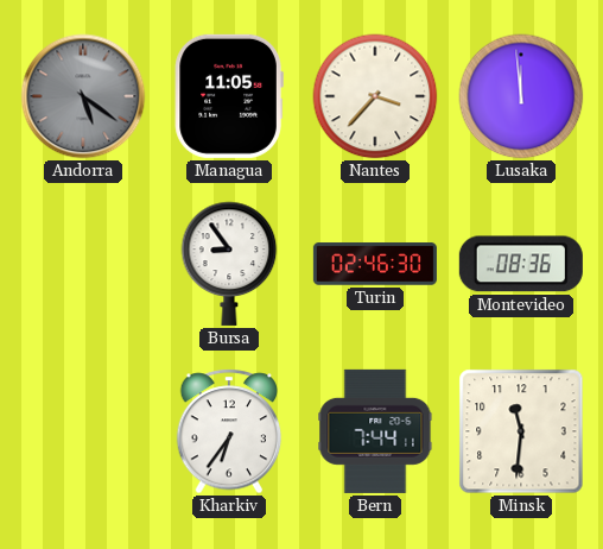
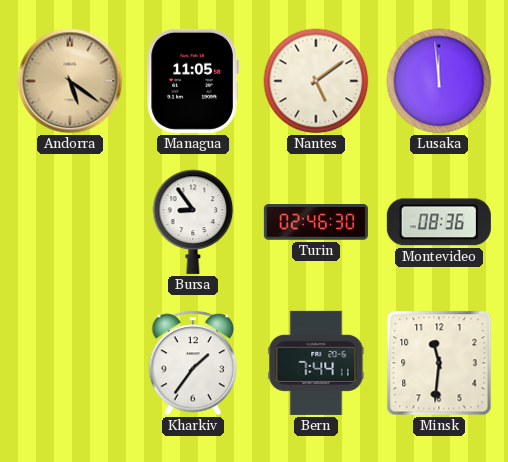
Andorra dial: grey -> champagne (70, 81)
Nantes: 3:37 -> 5:09 (316, 81)
Kharkiv: 6:36 -> 1:36 (193, 363)
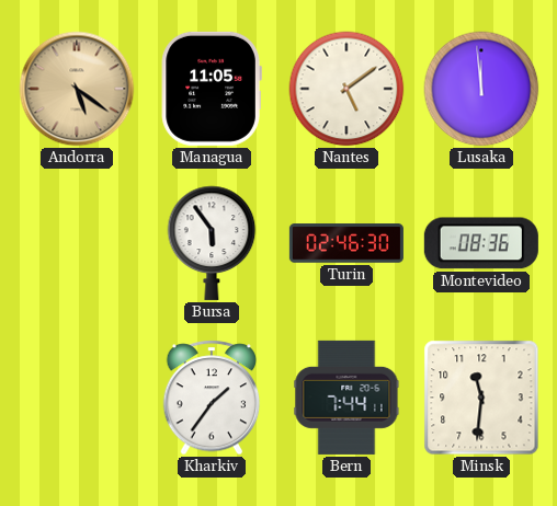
Bursa: 8:54 -> 5:54 (212, 243)
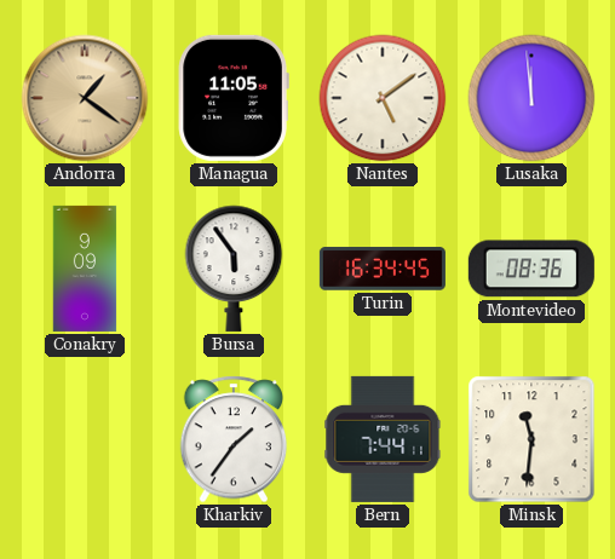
Andorra: 5:21 -> 1:21 (85, 98)
Conakry: none -> 9:09 (85, 269)
Turin: 02:46 -> 16:34 (383, 269)
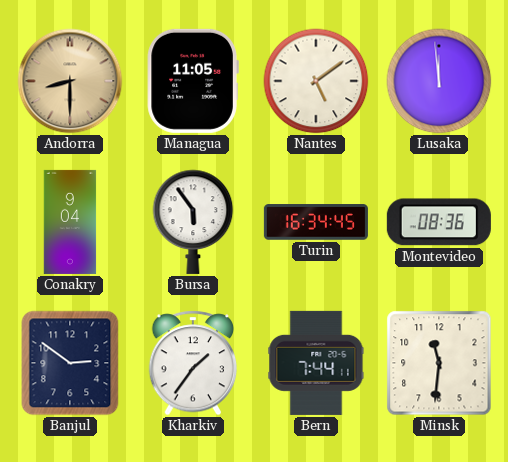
Andorra: 1:21 -> 8:30 (70, 81)
Conakry: 9:09 -> 9:04 (70, 222)
Banjul: none -> 2:51 (70, 363)
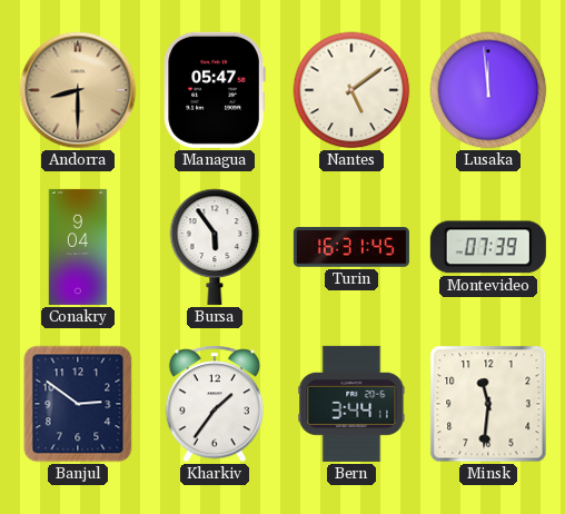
Managua: 11:05 -> 05:47 (215, 90)
Turin: 16:34 -> 16:31 (351, 247)
Montevideo: 08:36 -> 07:39 (488, 247)
Bern: 7:44 -> 3:44 (351, 404)
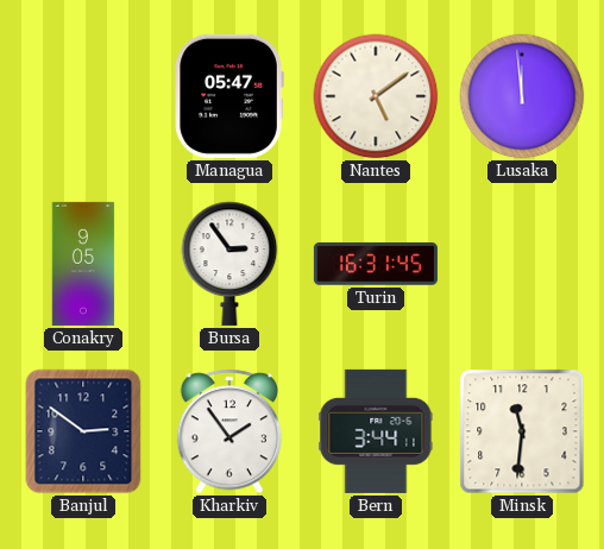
Andorra: 8:30 -> none (78, 90)
Conakry: 9:04 -> 9:05 (83, 264)
Bursa: 5:54 -> 2:54 (229, 264)
Montevideo: 07:39 -> none (488, 247)
Kharkiv: 1:36 -> 1:54 (229, 431)
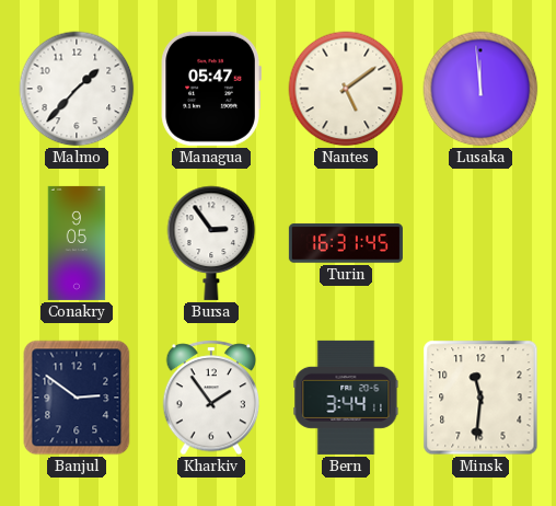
Malmo: none -> 1:37 (77, 89)
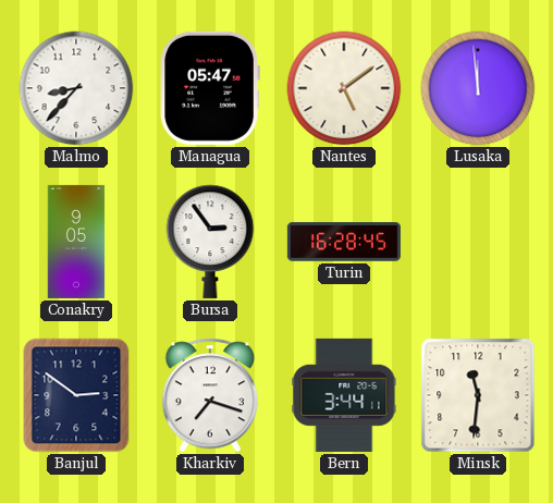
Malmo: 1:37 -> 8:37 (76, 88)
Turin: 16:31 -> 16:28 (344, 242)
Kharkiv: 1:54 -> 7:18 (210, 395)
